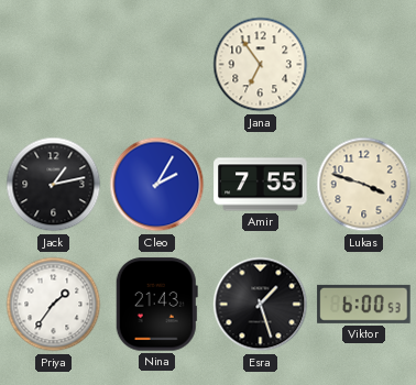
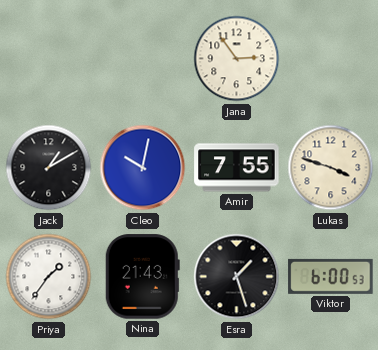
Jana: 6:54 -> 2:54 (237, 59)
Jack: 1:13 -> 1:10 (49, 168)
Cleo: 2:05 -> 10:02 (143, 168)
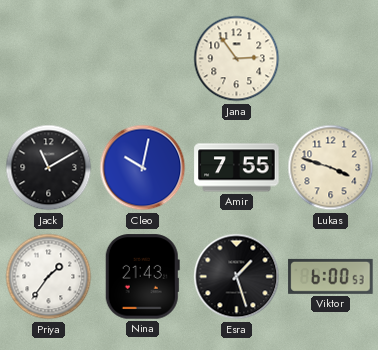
Jack: 1:10 -> 11:10 (49, 168)
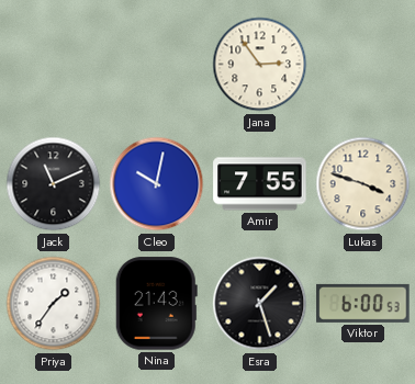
Jack: 11:10 -> 11:11 (54, 184)
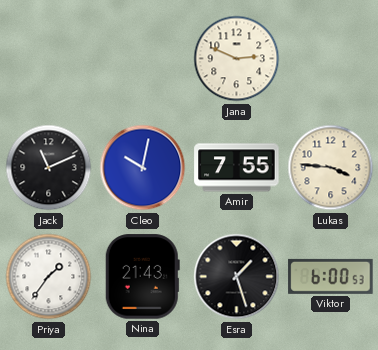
Jana: 2:54 -> 2:49 (237, 59)
Lukas: 3:48 -> 3:46 (331, 168)
